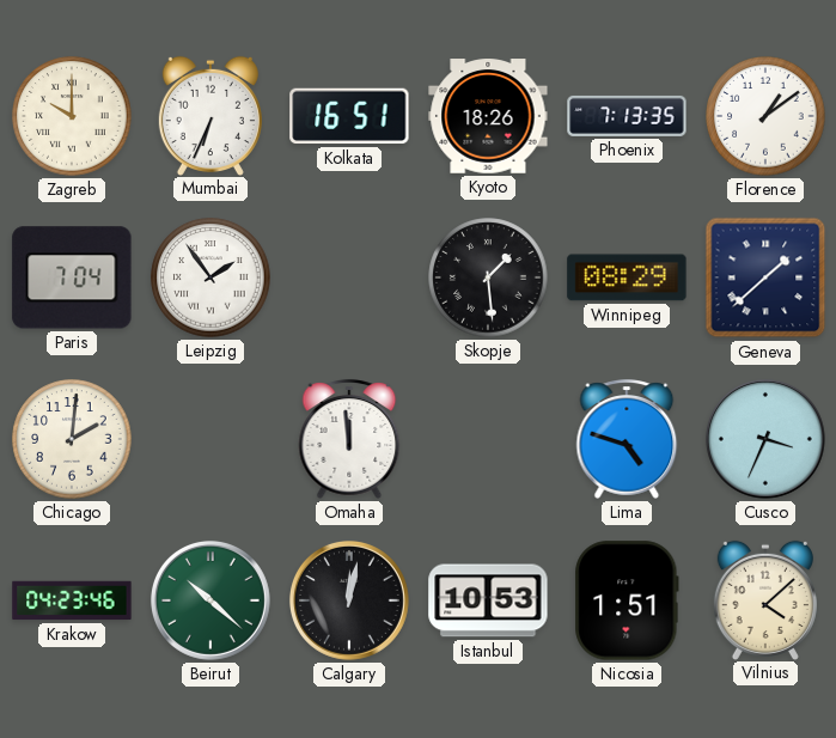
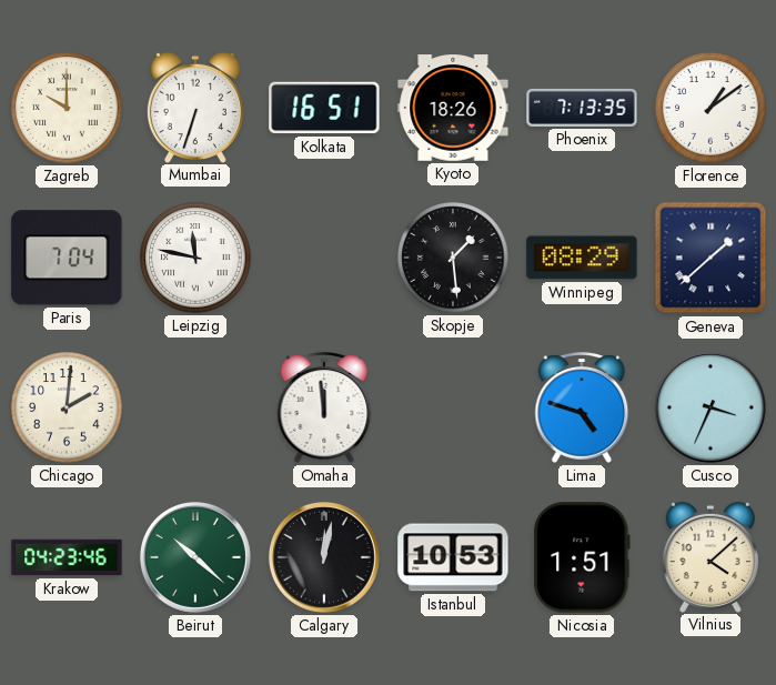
Mumbai: 6:34 -> 6:33 (195, 107)
Leipzig: 1:54 -> 11:47 (195, 258)
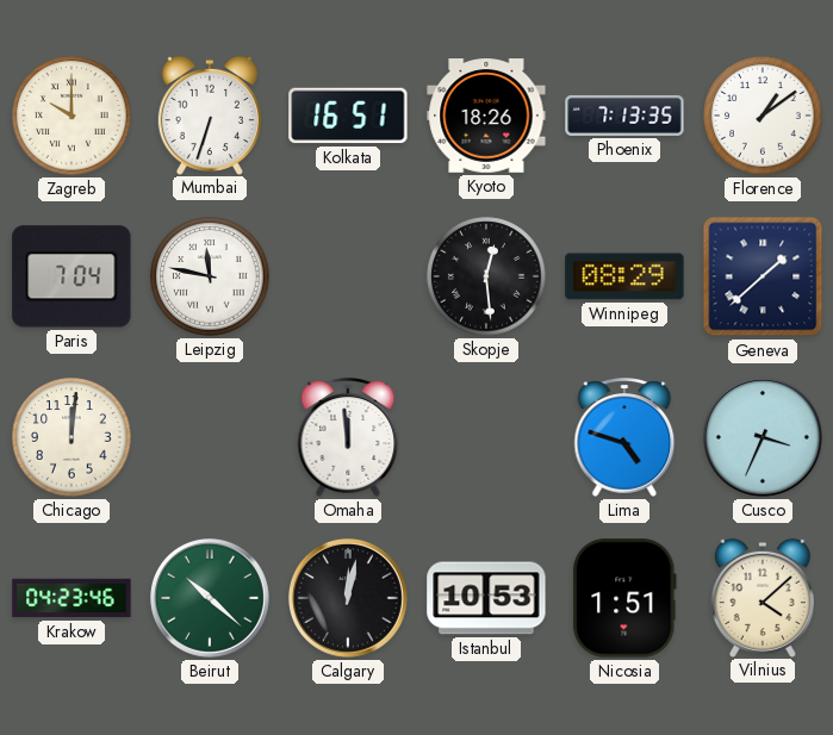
Skopje: 1:29 -> 12:29 (486, 276)
Chicago: 2:01 -> 12:01 (72, 437)
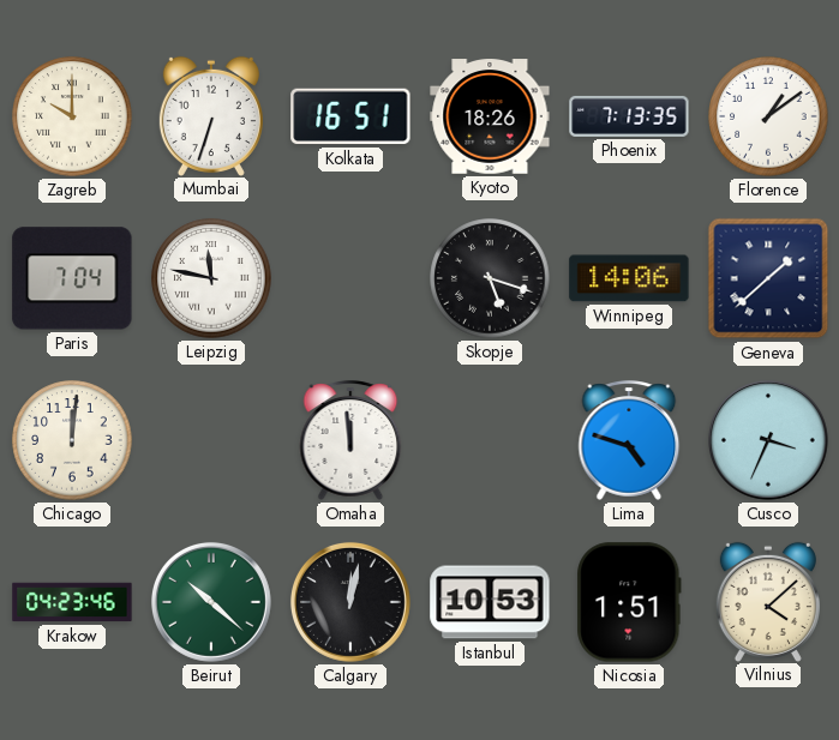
Skopje: 12:29 -> 5:18 (490, 278)
Winnipeg: 08:29 -> 14:06 (629, 278)
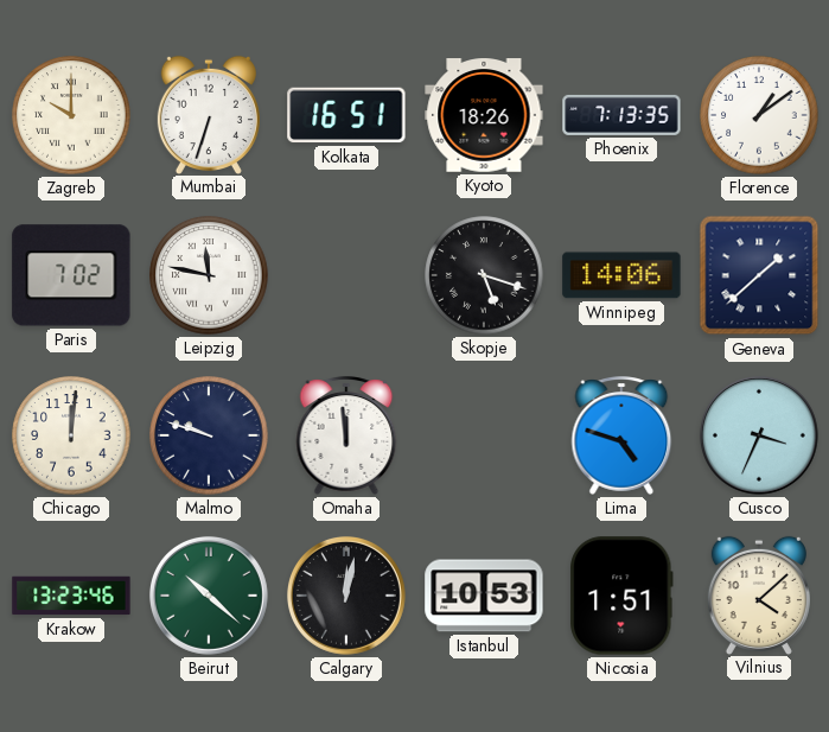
Paris: 7:04 -> 7:02 (71, 275)
Malmo: none -> 9:48 (209, 435)
Krakow: 04:23 -> 13:23 (71, 596)
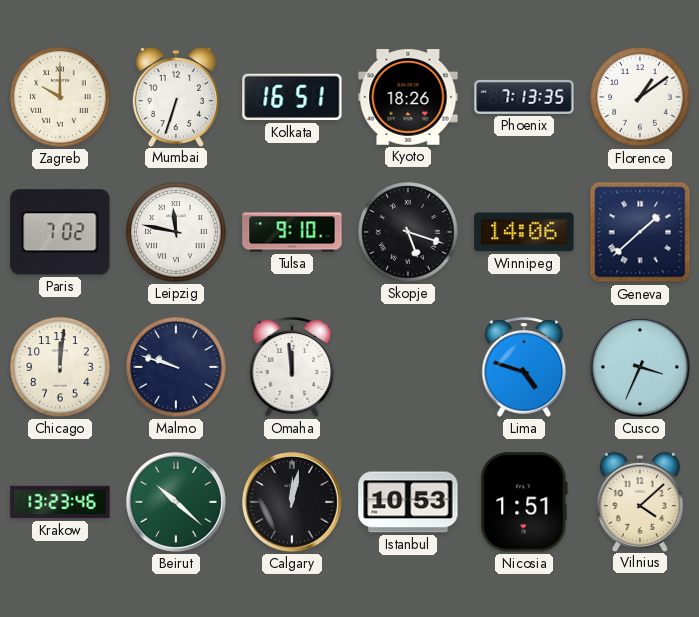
Tulsa: none -> 9:10 (292, 232)
